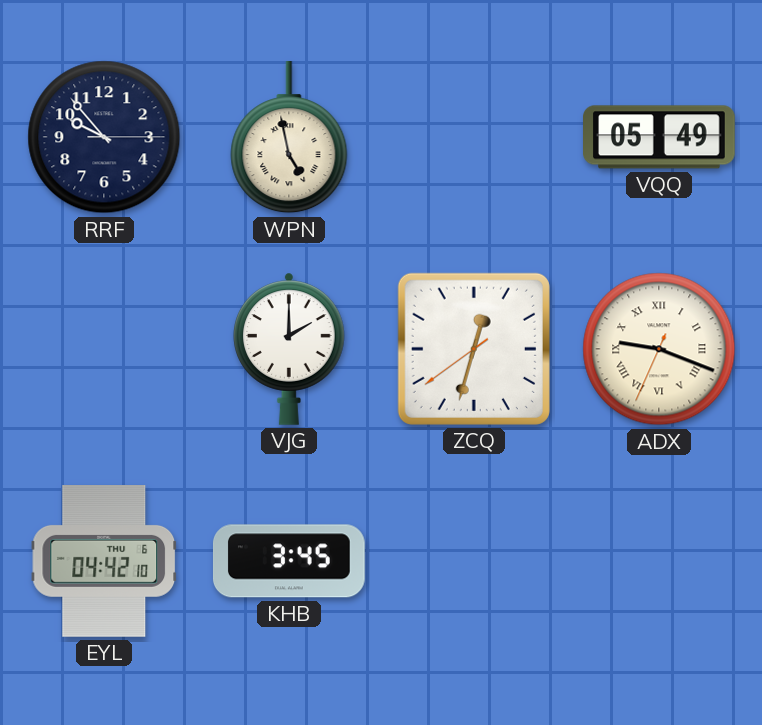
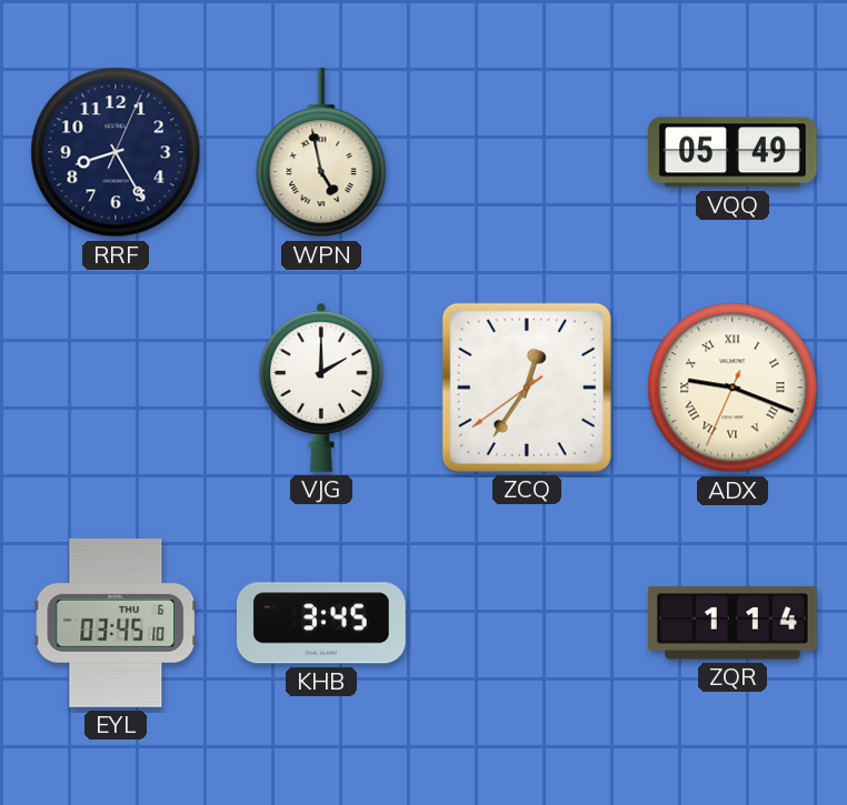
RRF: 9:53 -> 8:25 (116, 152)
ZCQ: 12:32 -> 12:35 (527, 388)
EYL: 04:42 -> 03:45 (116, 624)
ZQR: none -> 1:14 (734, 623)
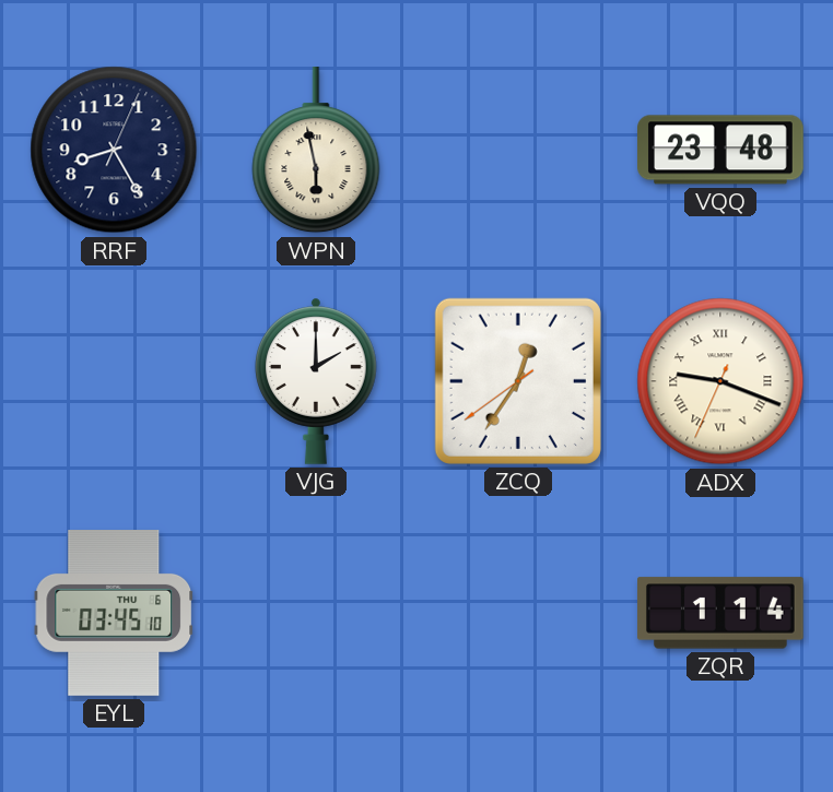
WPN: 4:58 -> 5:58 (316, 151)
VQQ: 05:49 -> 23:48 (720, 150)
KHB: 3:45 -> none (321, 623)
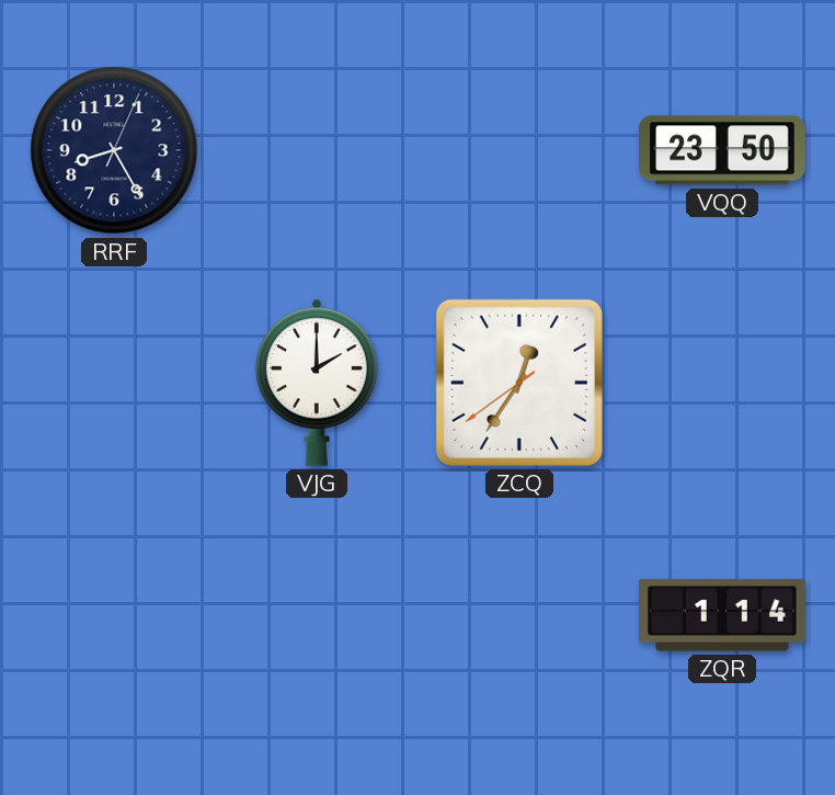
WPN: 5:58 -> none (316, 151)
VQQ: 23:48 -> 23:50 (722, 150)
ADX: 9:18 -> none (720, 381)
EYL: 03:45 -> none (114, 614)
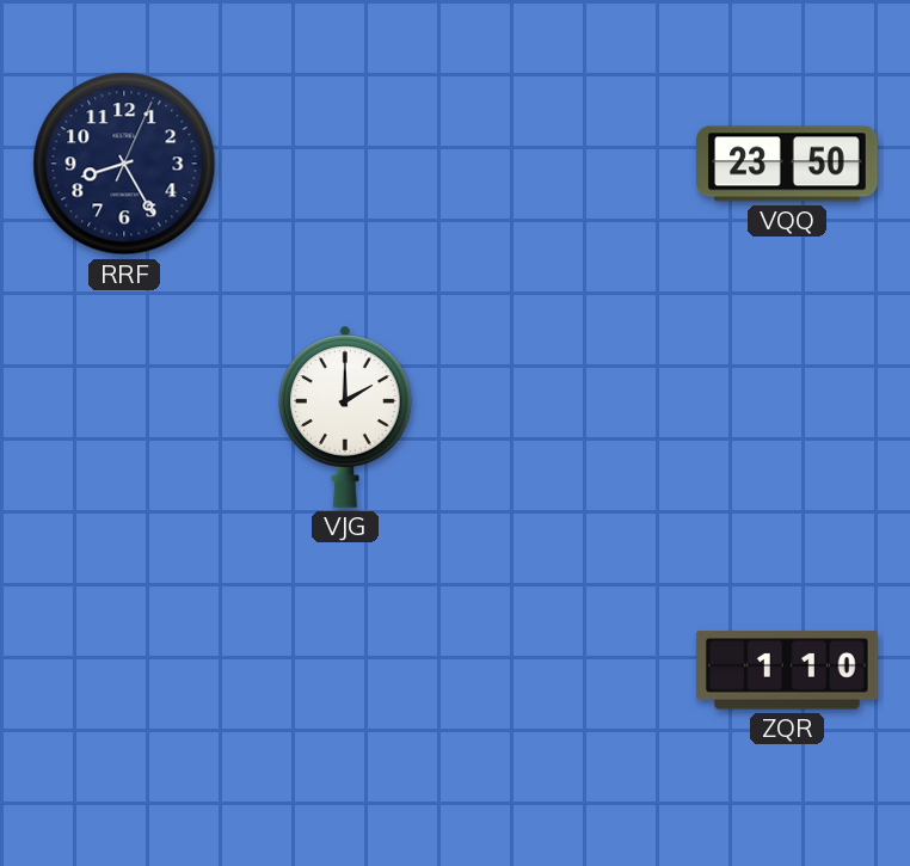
ZCQ: 12:35 -> none (519, 383)
ZQR: 1:14 -> 1:10 (788, 670)
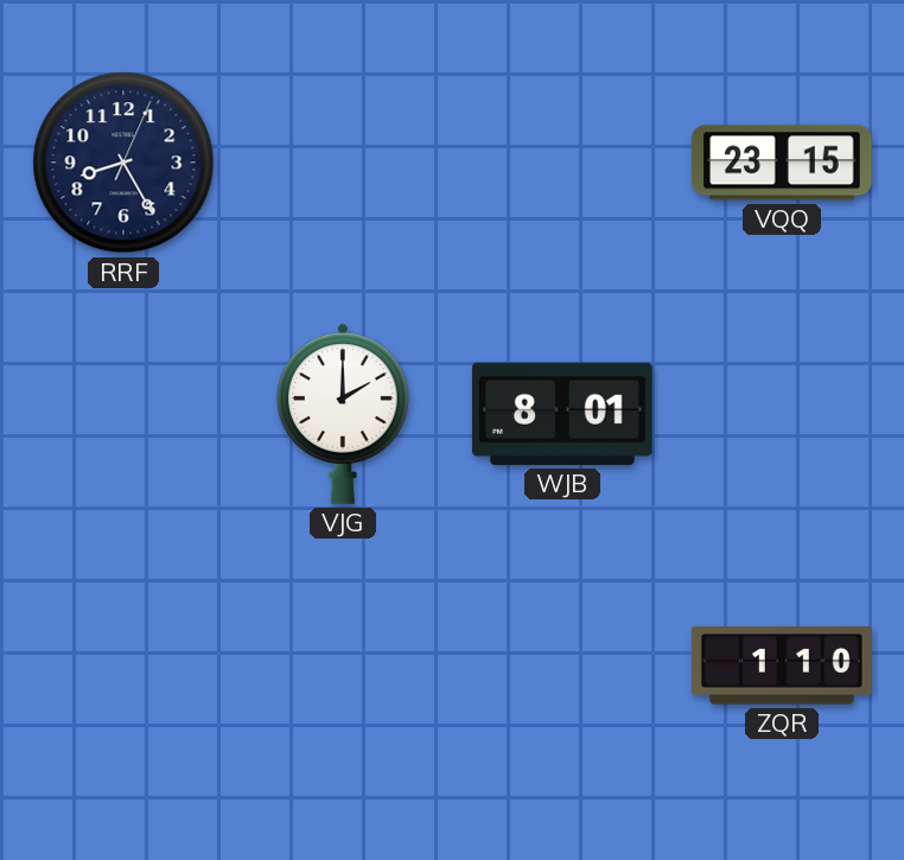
VQQ: 23:50 -> 23:15 (782, 163)
WJB: none -> 8:01 (562, 414)
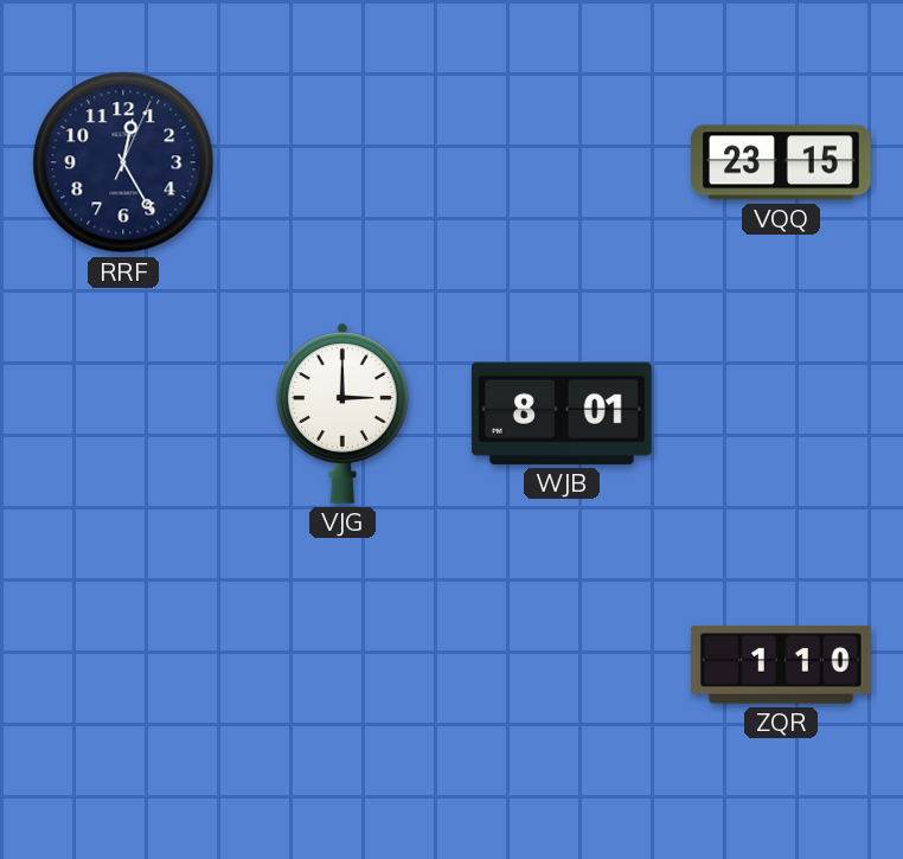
RRF: 8:25 -> 12:25 (123, 162)
VJG: 2:00 -> 3:00 (342, 414)
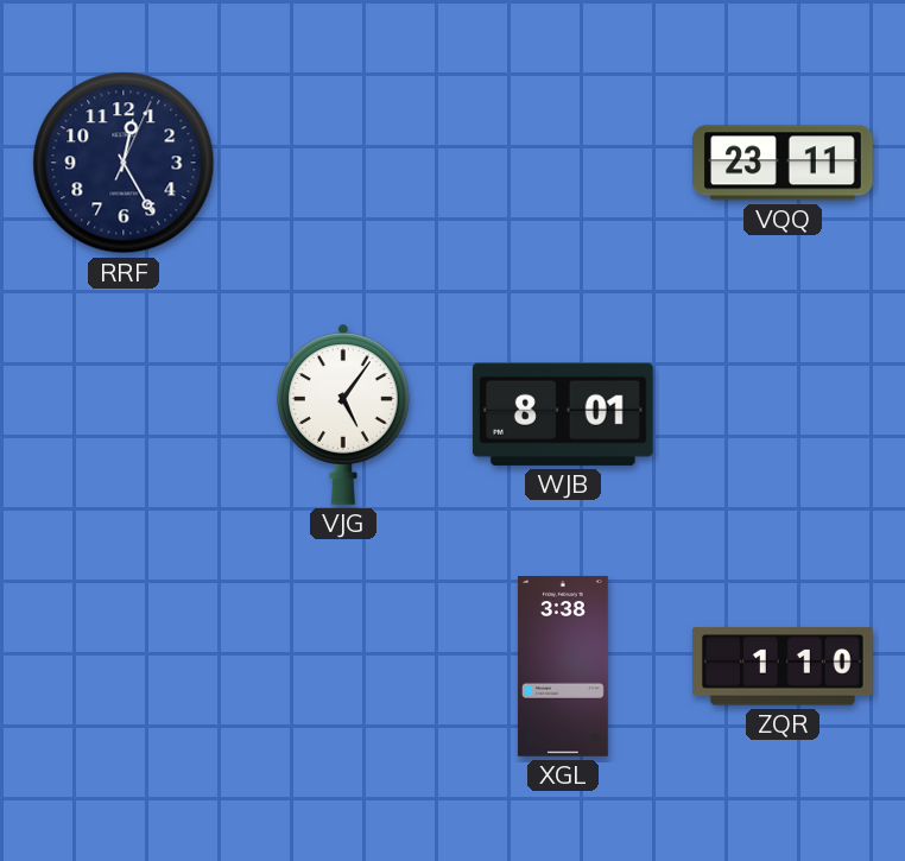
VQQ: 23:15 -> 23:11 (783, 163)
VJG: 3:00 -> 5:06 (343, 414)
XGL: none -> 3:38 (563, 666)
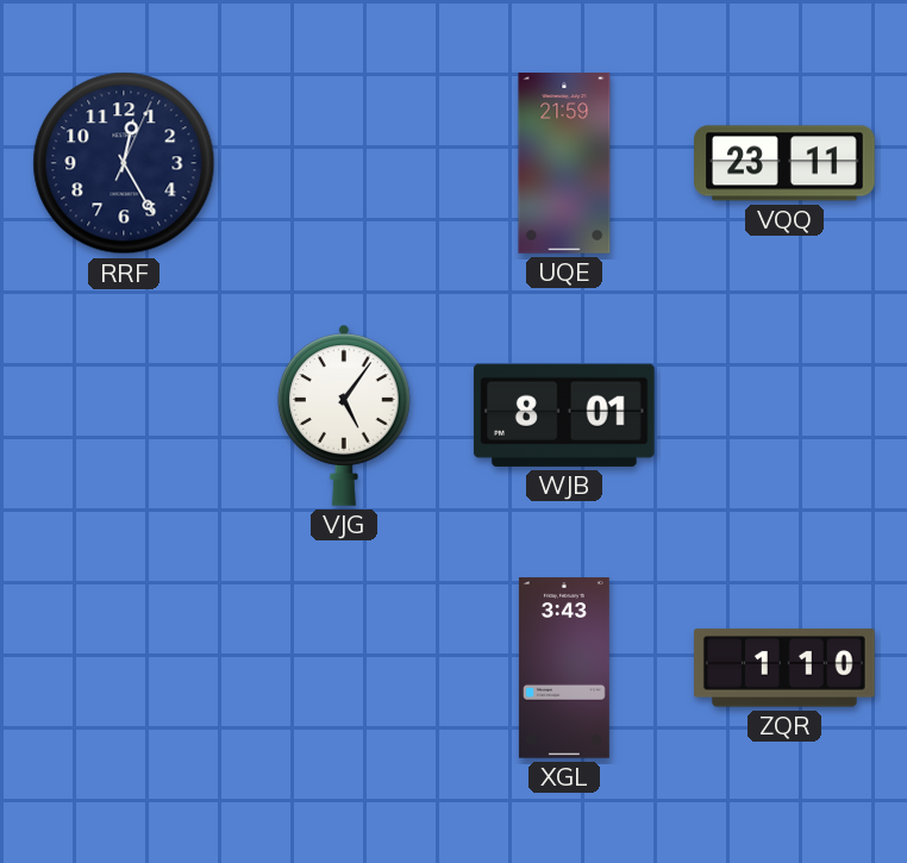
UQE: none -> 21:59 (564, 163)
XGL: 3:38 -> 3:43 (564, 668)
